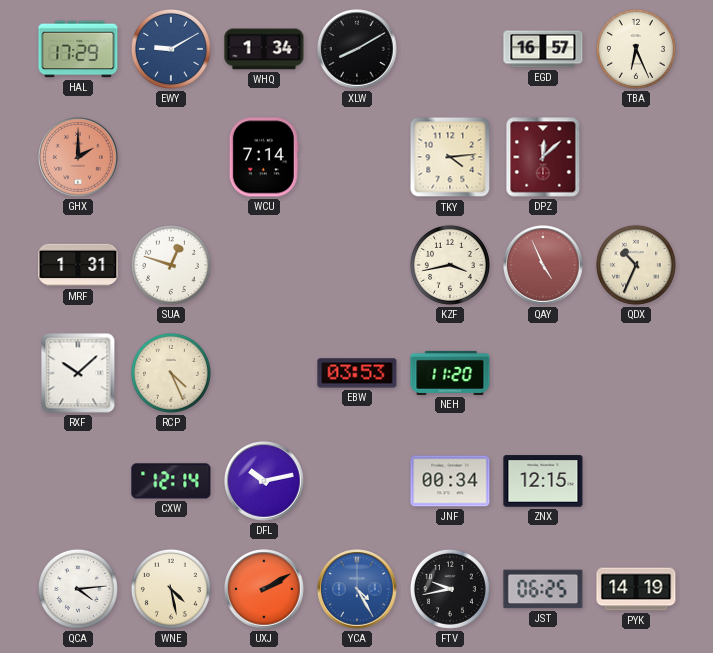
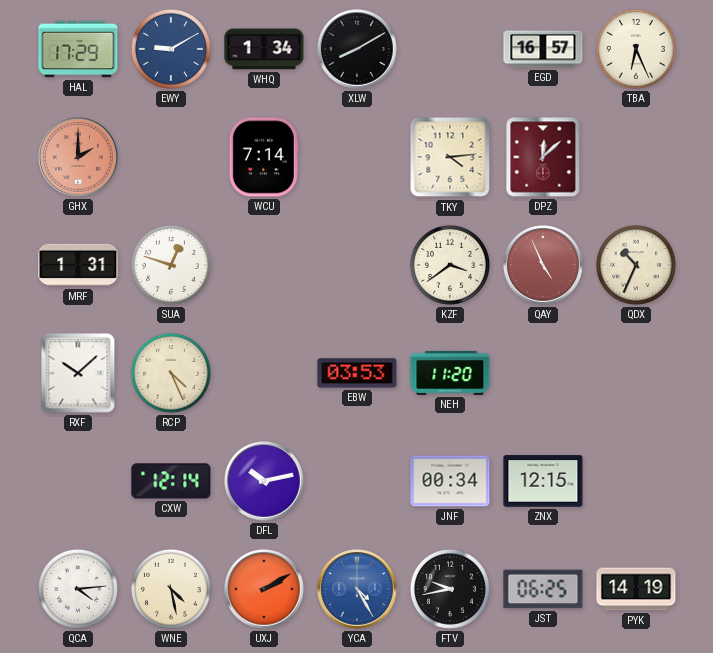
KZF: 3:43 -> 3:39 (450, 265)
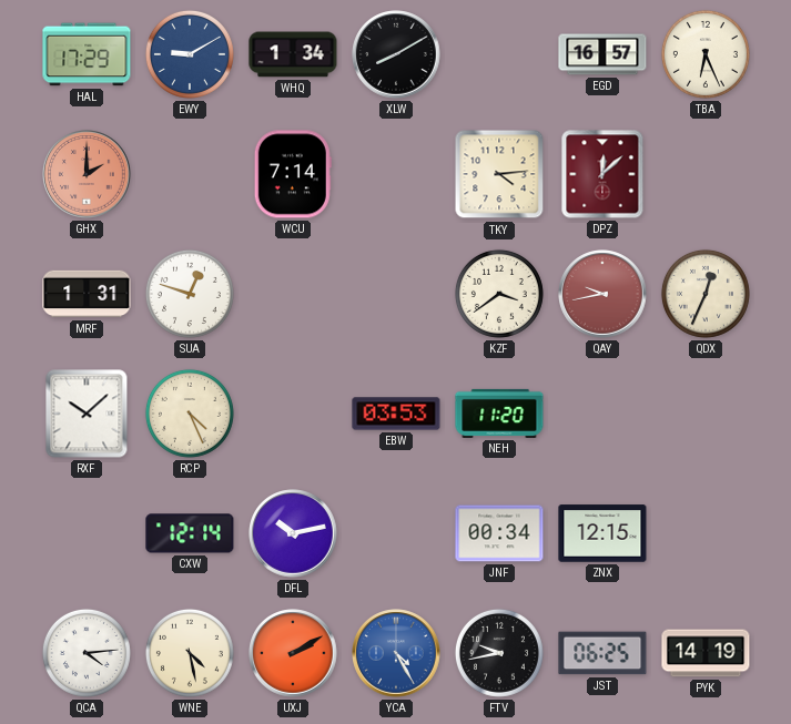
QAY: 4:56 -> 9:43 (602, 294)
QDX: 10:34 -> 12:34 (706, 294)
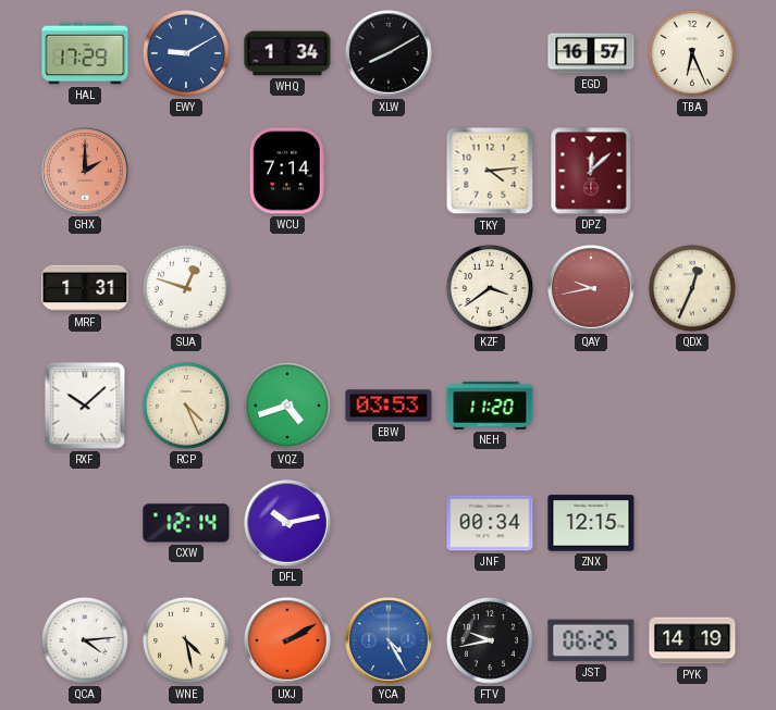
VQZ: none -> 4:42 (287, 406)
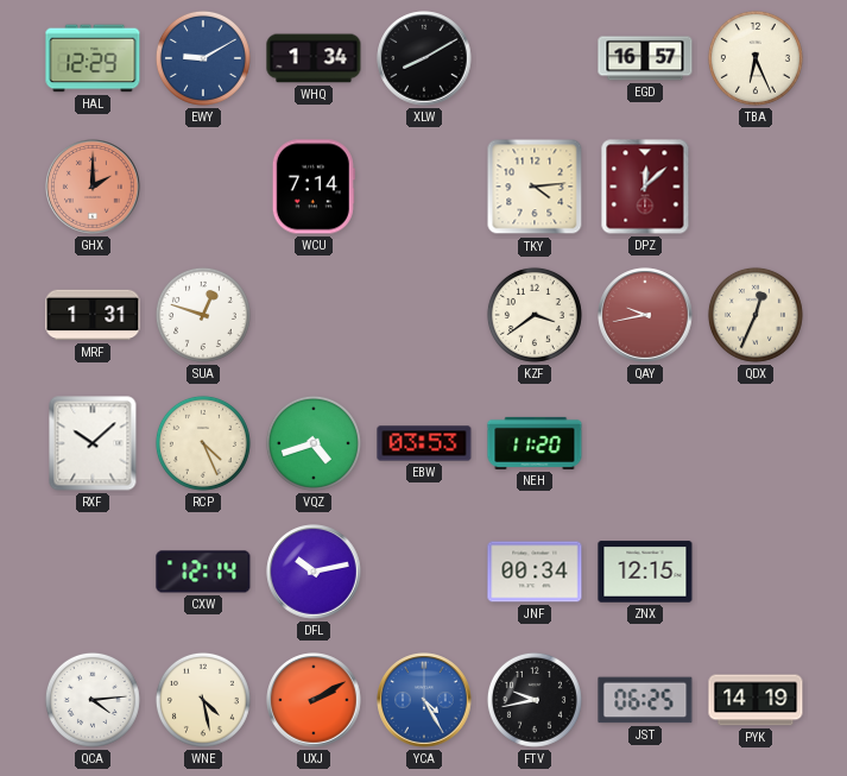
HAL: 17:29 -> 12:29 (93, 58)
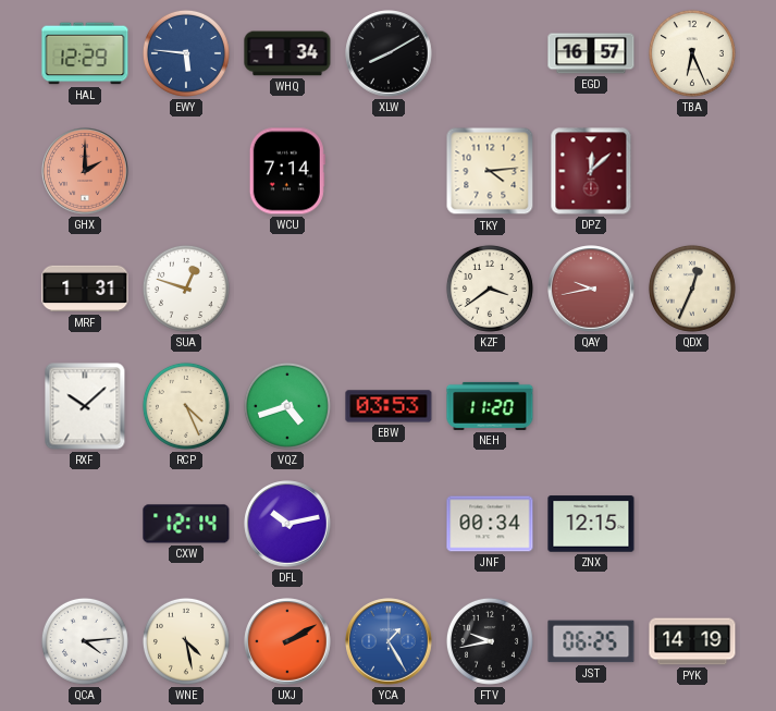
EWY: 9:10 -> 5:46 (186, 53)
YCA: 4:25 -> 1:25 (389, 641)
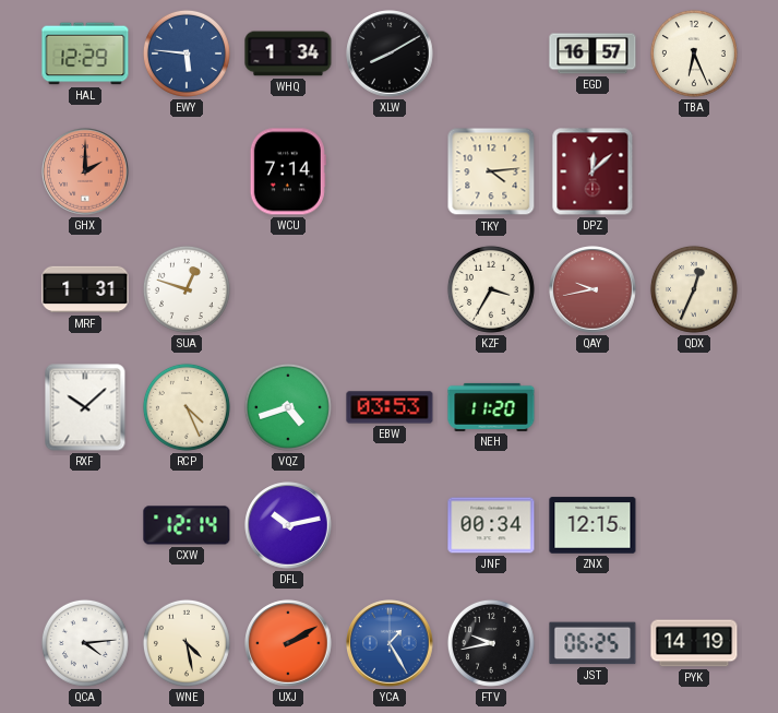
KZF: 3:39 -> 3:35 (491, 289)
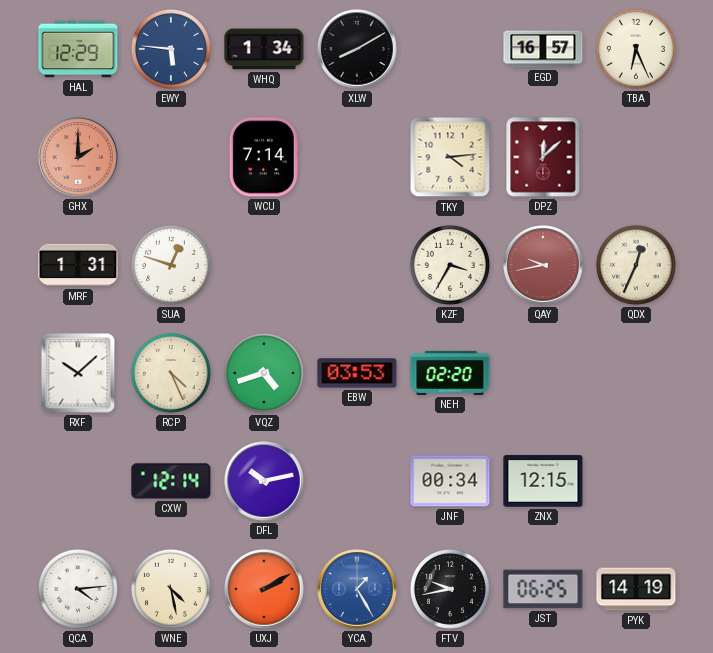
NEH: 11:20 -> 02:20 (450, 373)
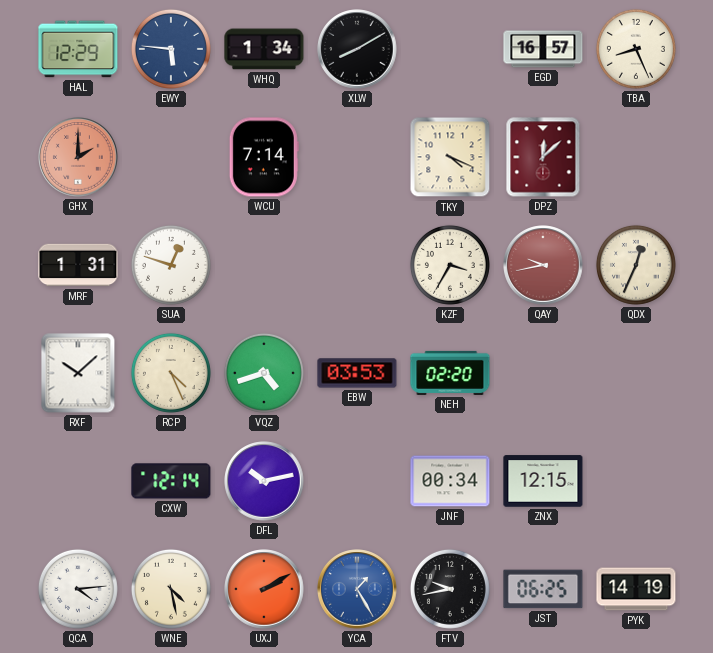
TBA: 6:26 -> 8:26 (636, 49)
TKY: 4:14 -> 4:19 (450, 157)
